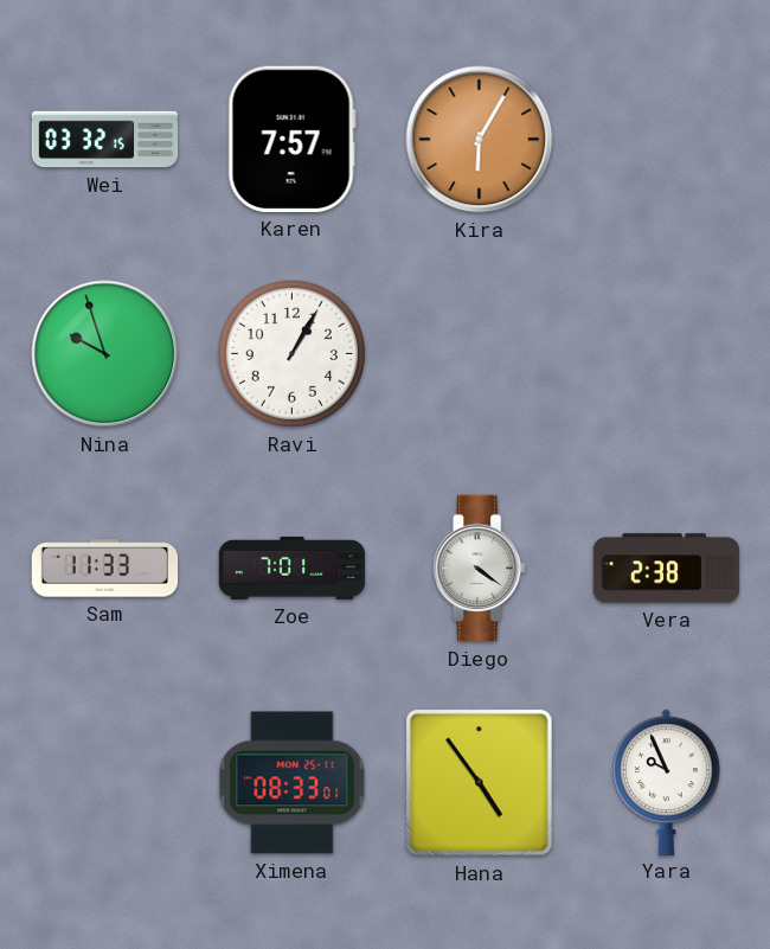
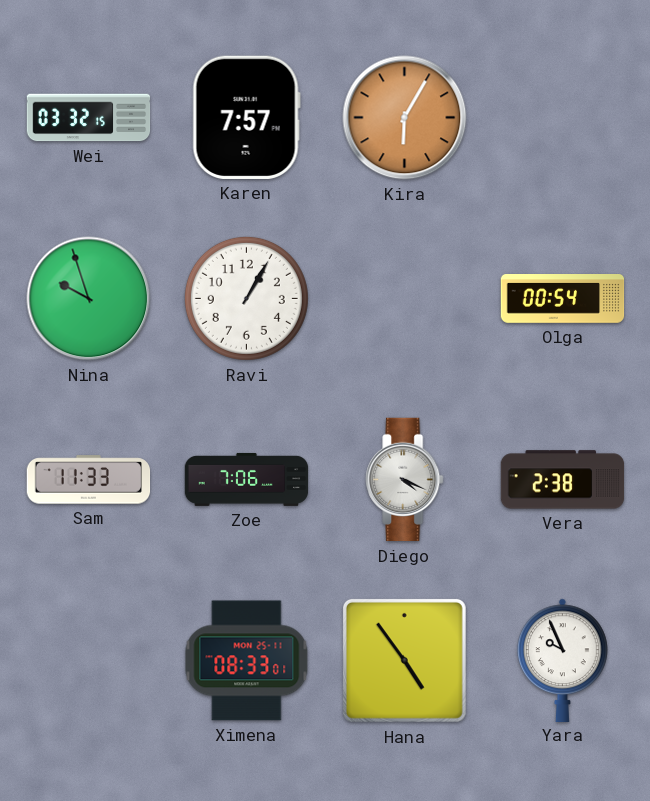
Olga: none -> 00:54 (563, 299)
Zoe: 7:01 -> 7:06 (247, 479)
Diego: 4:21 -> 4:19 (405, 480)
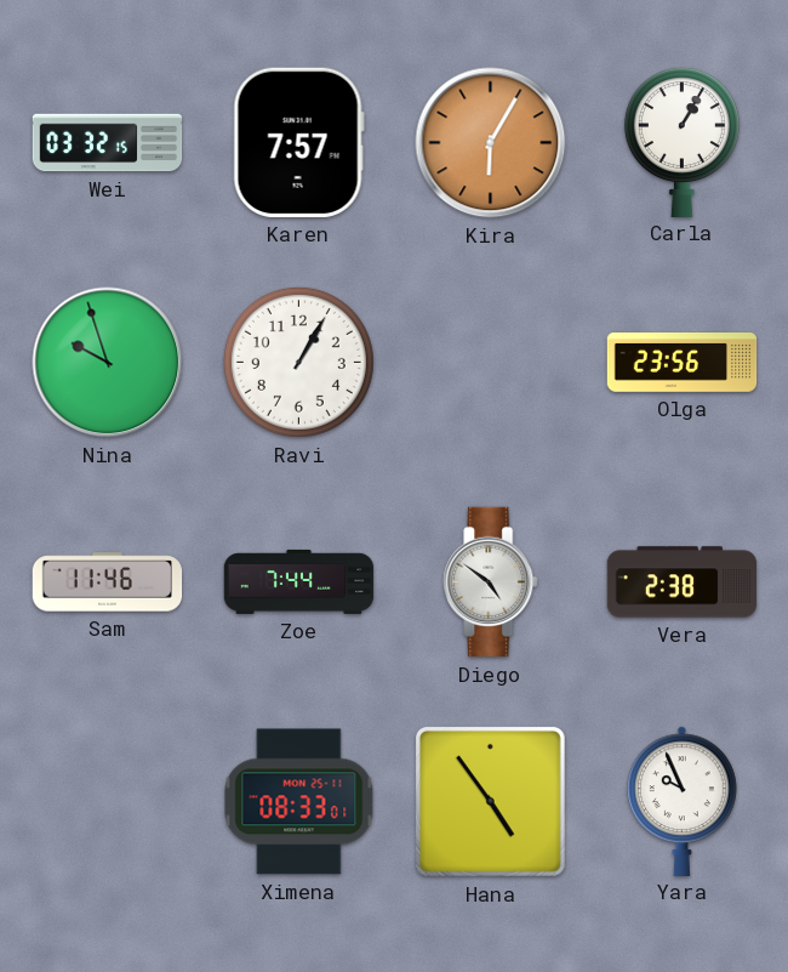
Carla: none -> 1:05 (681, 142)
Olga: 00:54 -> 23:56 (683, 363)
Sam: 11:33 -> 11:46 (108, 582)
Zoe: 7:06 -> 7:44 (299, 581)
Diego: 4:19 -> 4:51 (491, 582)
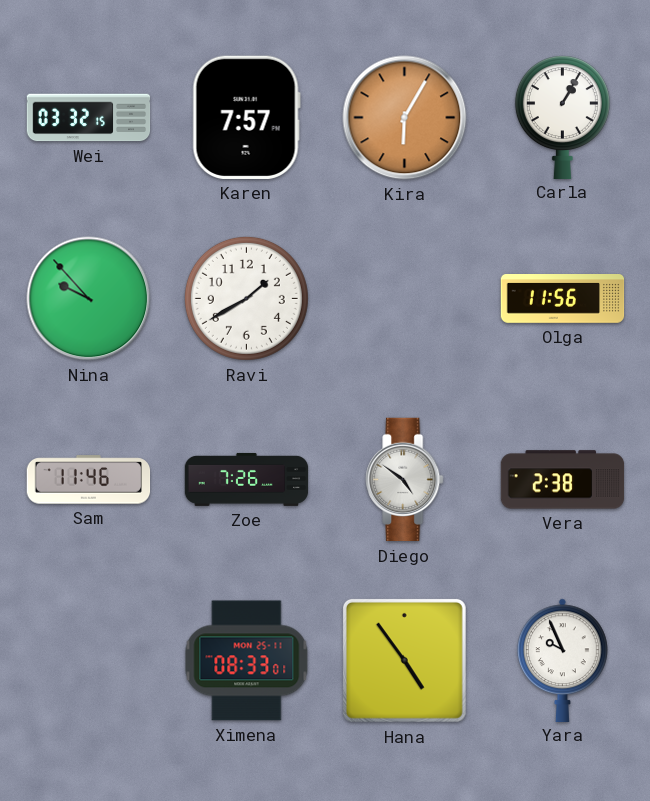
Nina: 9:57 -> 9:53 (89, 299)
Ravi: 1:05 -> 1:40 (246, 298)
Olga: 23:56 -> 11:56 (563, 299)
Zoe: 7:44 -> 7:26 (247, 479)
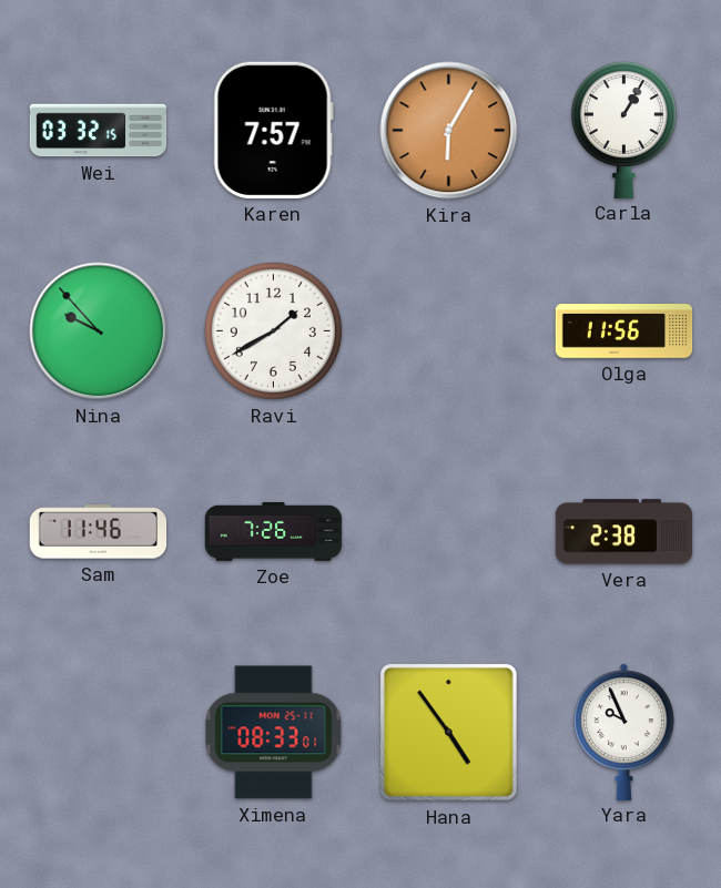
Diego: 4:51 -> none (405, 480)
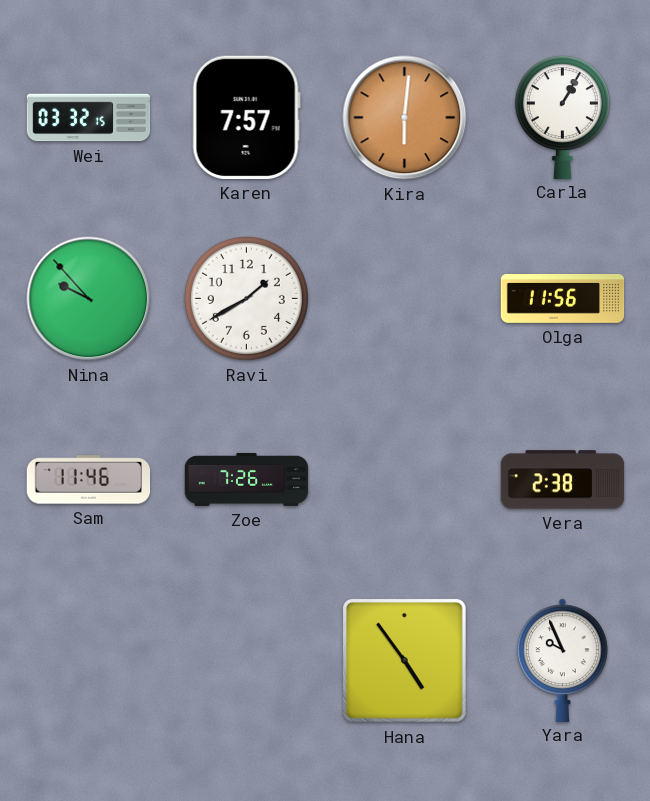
Kira: 6:05 -> 6:01 (405, 118)
Ximena: 08:33 -> none (274, 733)
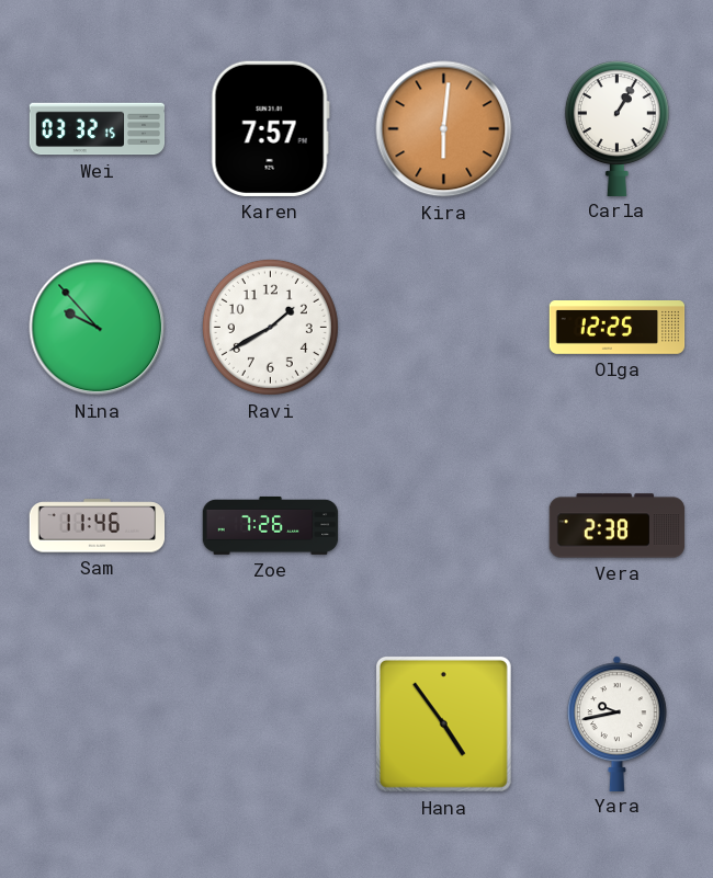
Olga: 11:56 -> 12:25 (618, 328)
Yara: 9:56 -> 9:43 (616, 723)
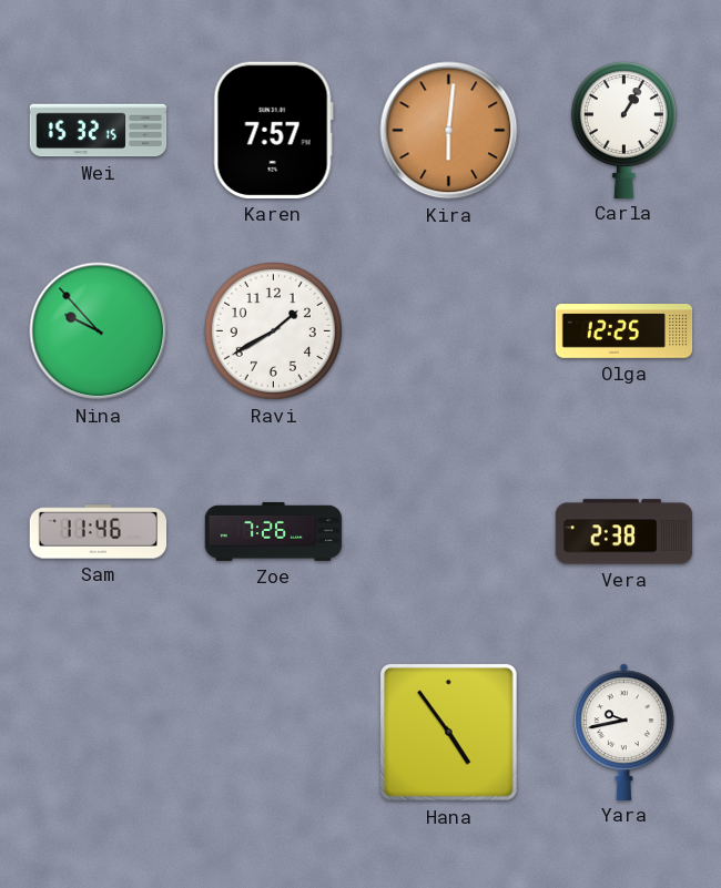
Wei: 03:32 -> 15:32 (99, 131)
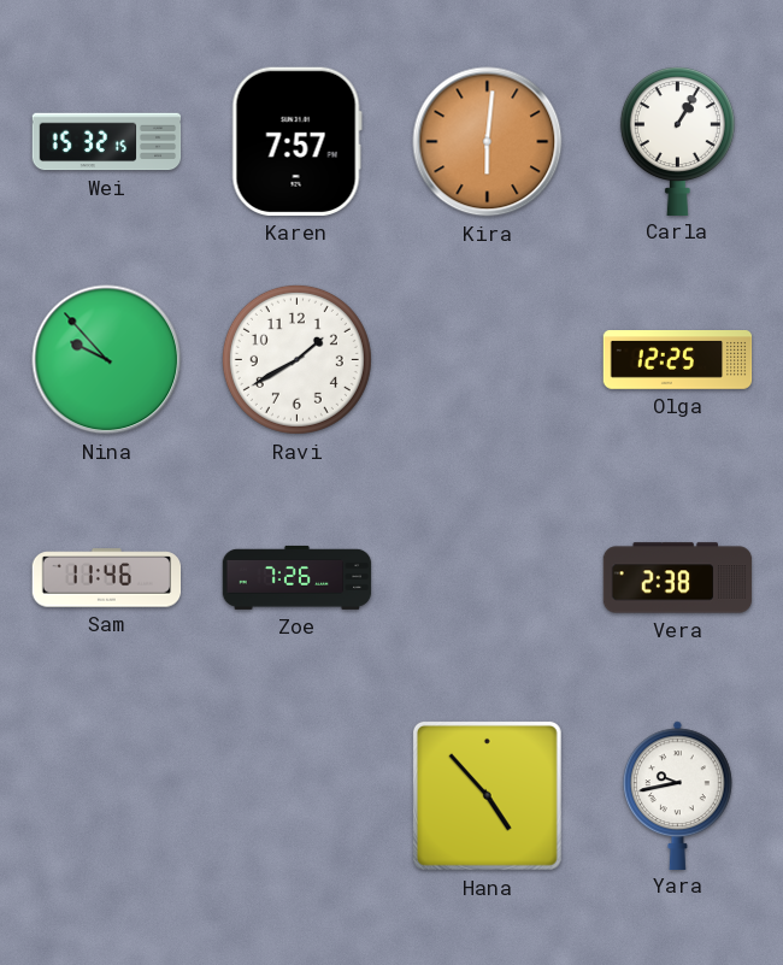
Hana: 4:54 -> 4:53 (487, 795)
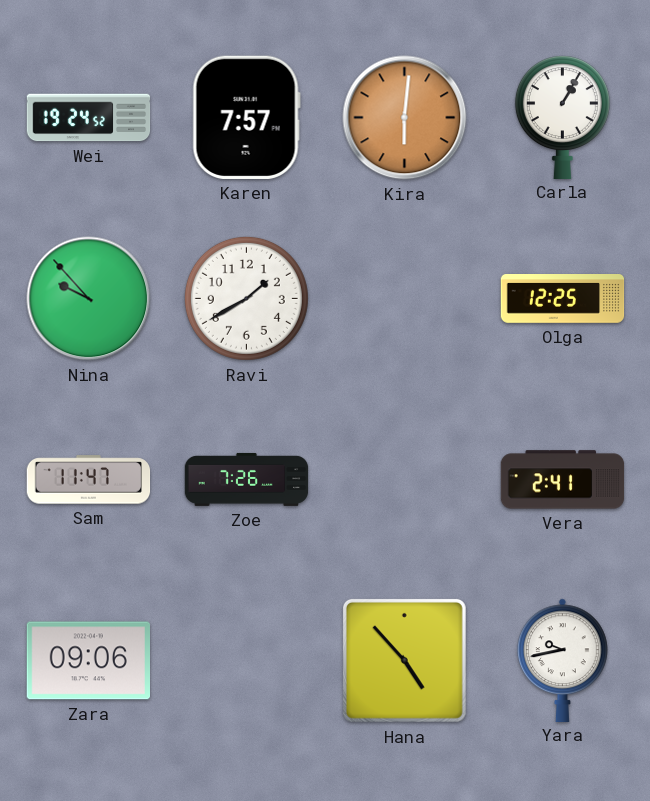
Wei: 15:32 -> 19:24 (89, 118)
Sam: 11:46 -> 11:47 (89, 480)
Vera: 2:38 -> 2:41 (563, 480)
Zara: none -> 09:06 (88, 661)
